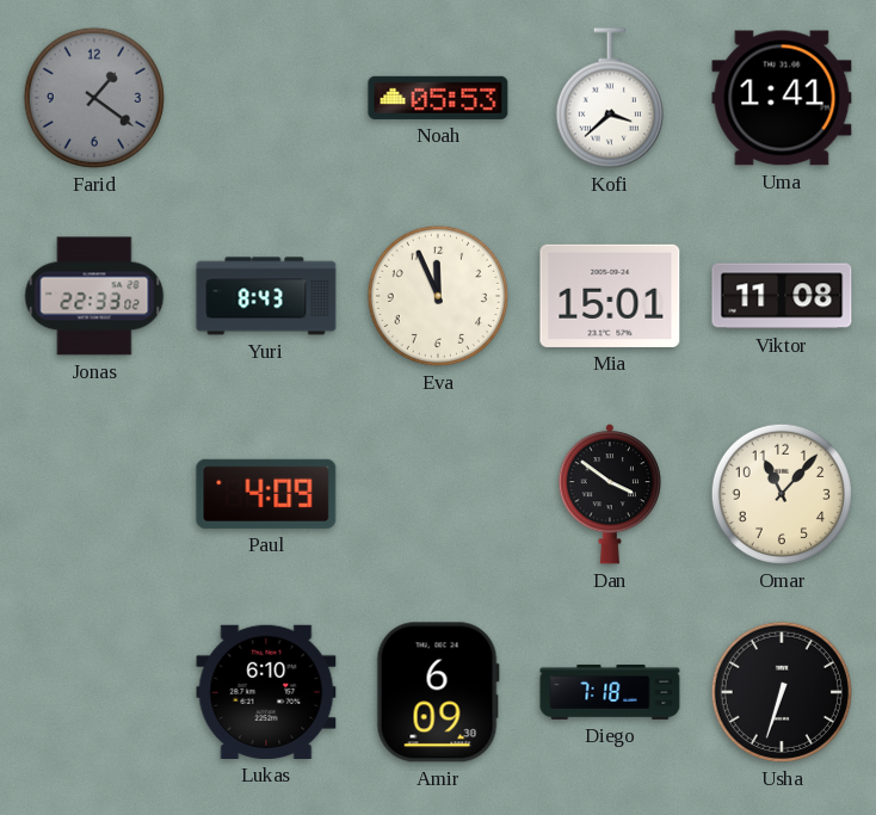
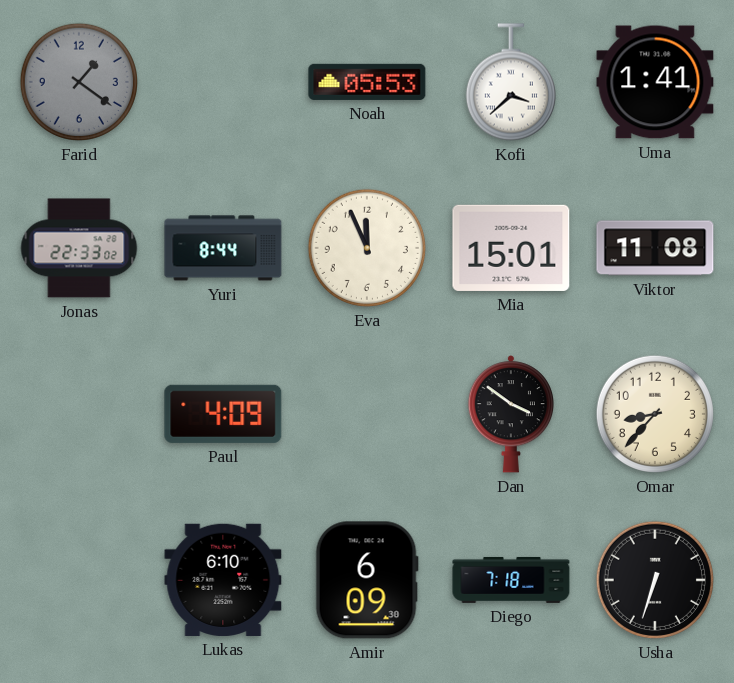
Yuri: 8:43 -> 8:44 (223, 248)
Omar: 11:07 -> 8:37 (655, 414)
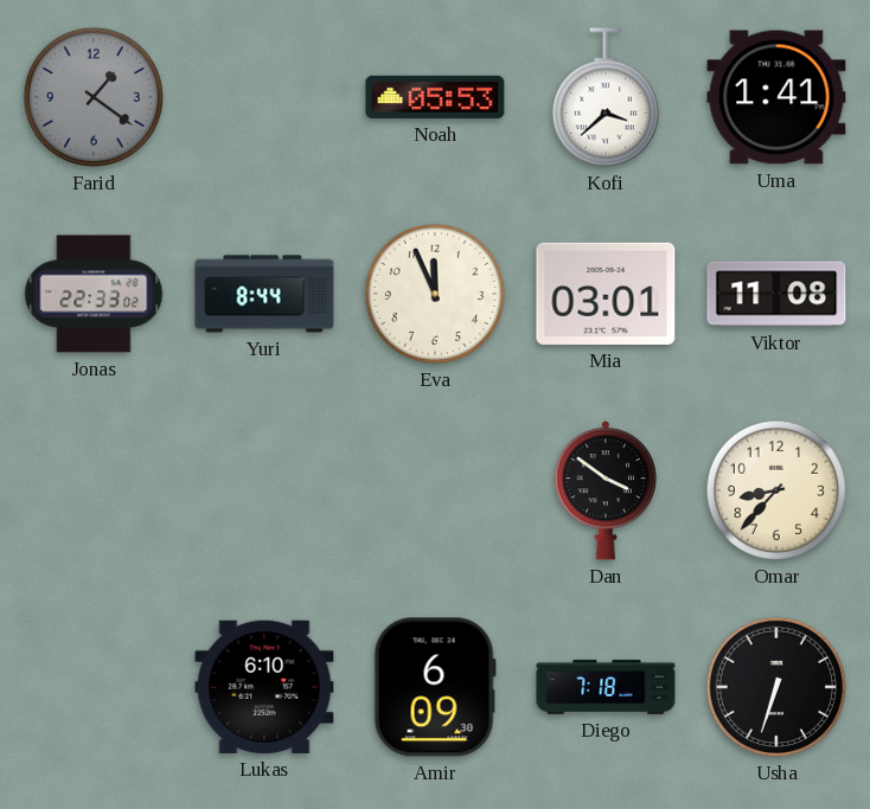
Mia: 15:01 -> 03:01 (606, 294)
Paul: 4:09 -> none (223, 414)
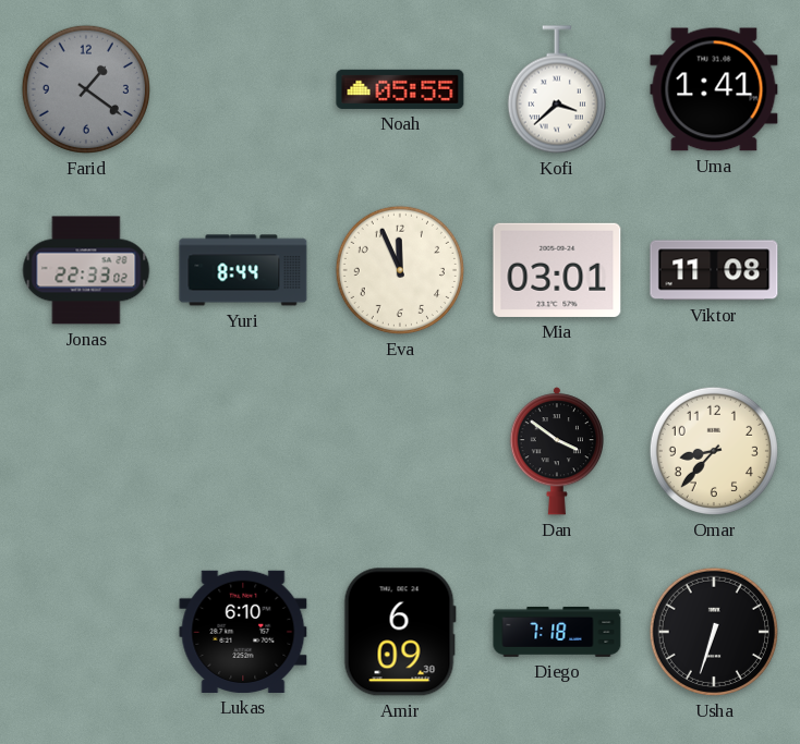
Noah: 05:53 -> 05:55 (400, 89)
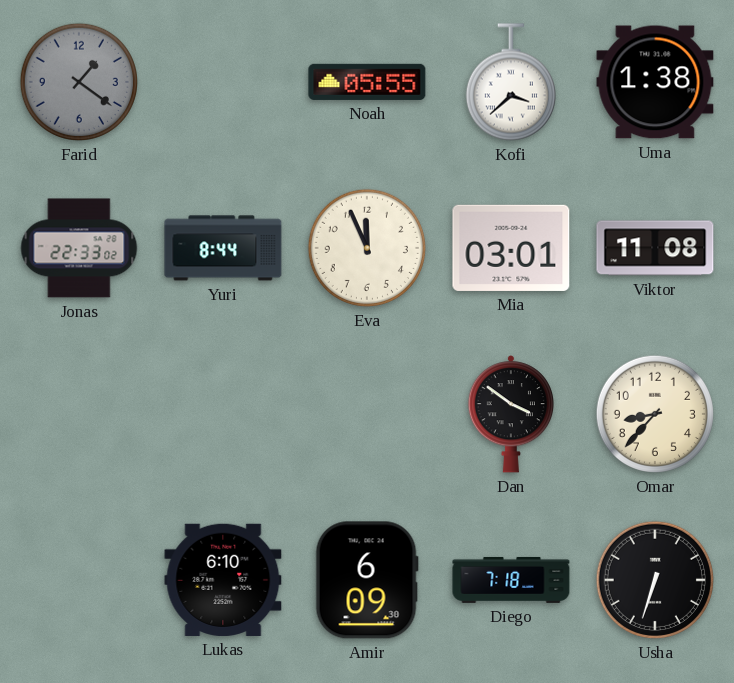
Uma: 1:41 -> 1:38 (655, 82)
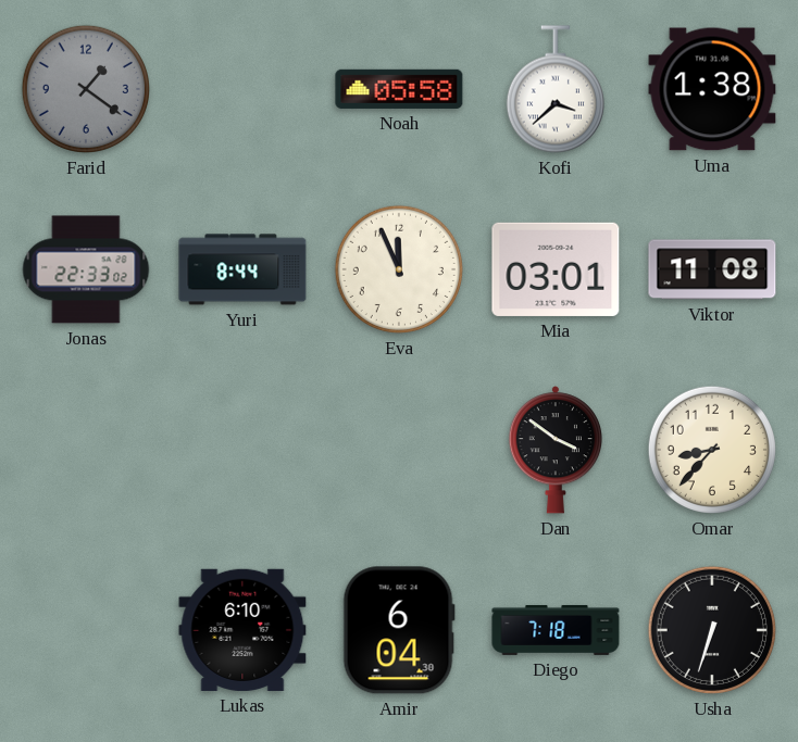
Noah: 05:55 -> 05:58 (399, 89)
Amir: 6:09 -> 6:04 (399, 630)
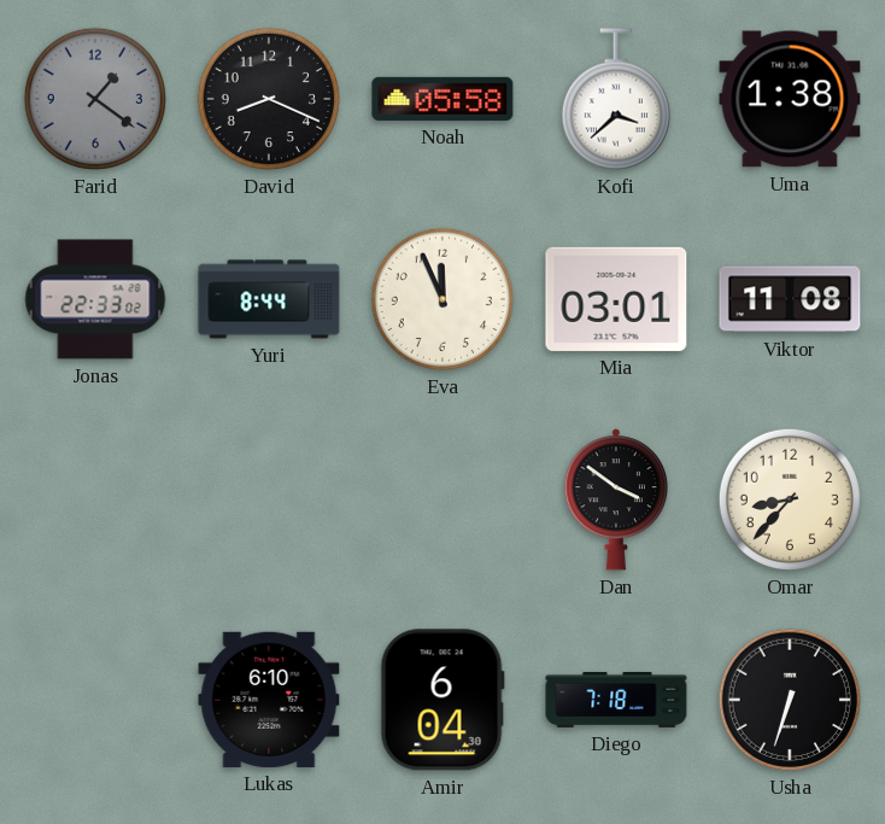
David: none -> 8:19 (269, 99)
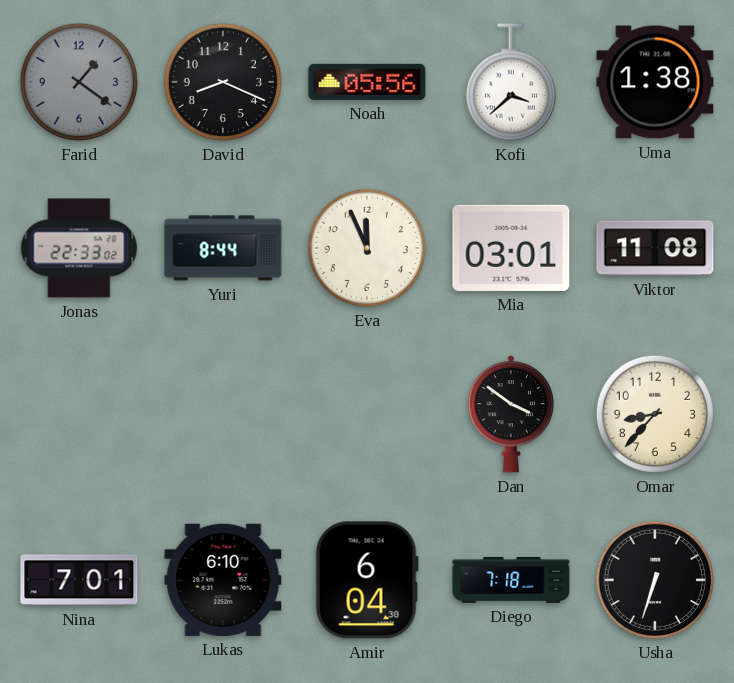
Noah: 05:58 -> 05:56 (367, 82)
Nina: none -> 7:01 (79, 580)
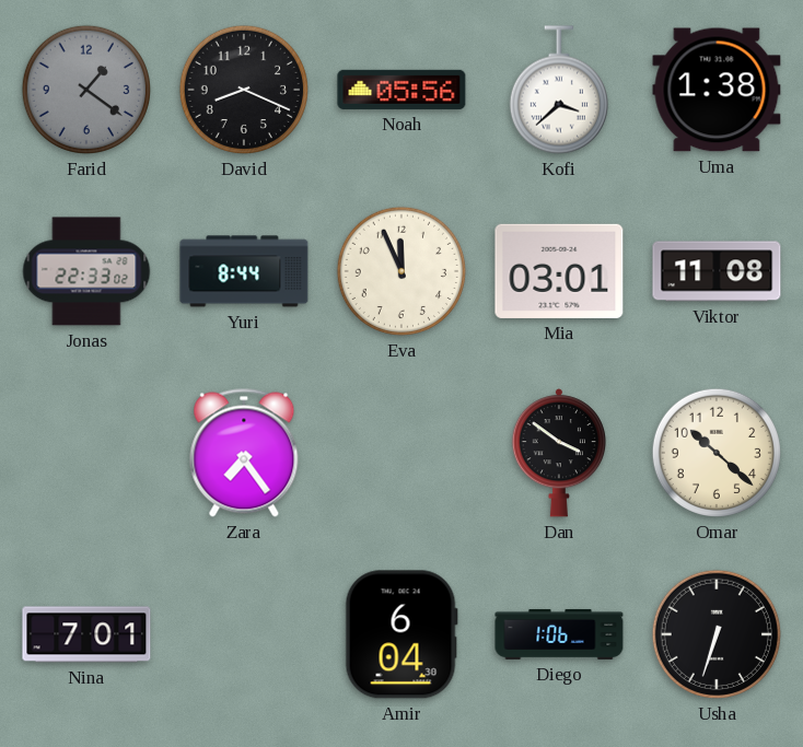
Zara: none -> 7:24 (244, 453)
Omar: 8:37 -> 10:22 (717, 453)
Lukas: 6:10 -> none (223, 580)
Diego: 7:18 -> 1:06 (559, 634)
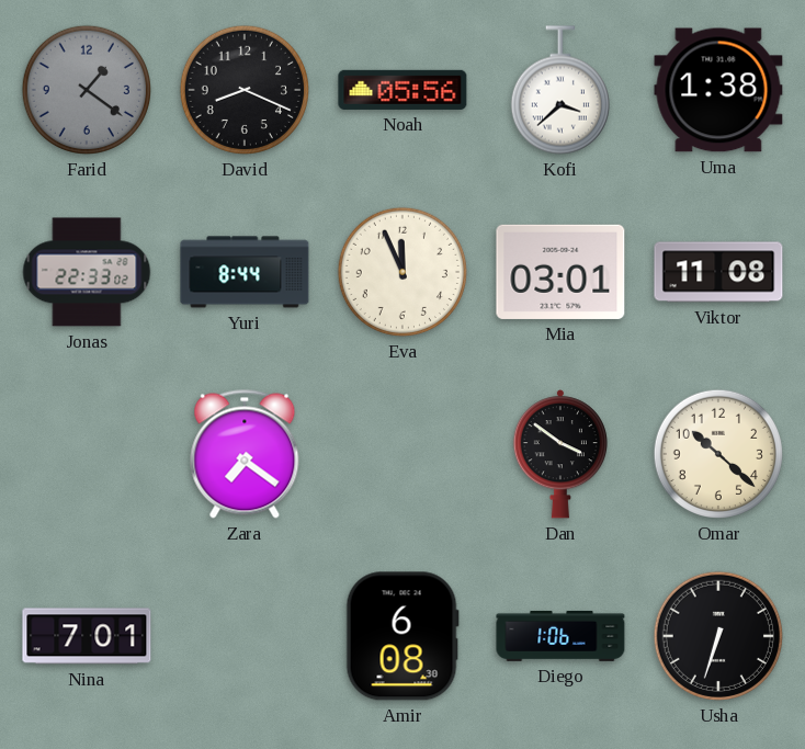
Zara: 7:24 -> 7:21 (245, 454)
Amir: 6:04 -> 6:08 (402, 636)
